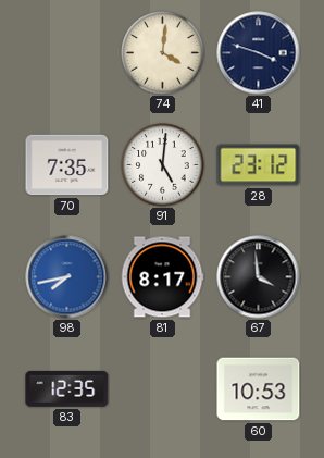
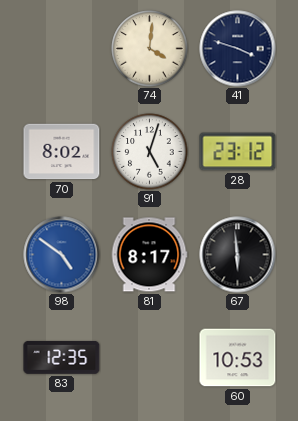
70: 7:35 -> 8:02 (62, 152)
91: 5:01 -> 5:03 (150, 152)
98: 7:43 -> 4:51 (62, 255)
67: 3:59 -> 5:59 (238, 255)
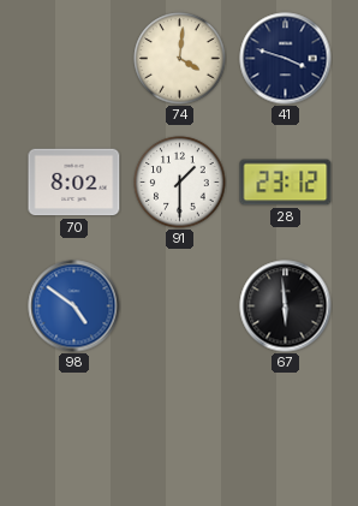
91: 5:03 -> 1:30 (180, 183)
81: 8:17 -> none (149, 255)
83: 12:35 -> none (62, 357)
60: 10:53 -> none (238, 358)
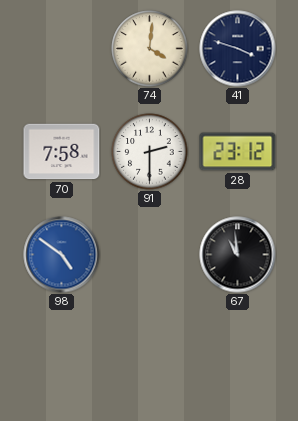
70: 8:02 -> 7:58 (62, 152)
91: 1:30 -> 2:30 (150, 152)
67: 5:59 -> 10:59 (238, 255)
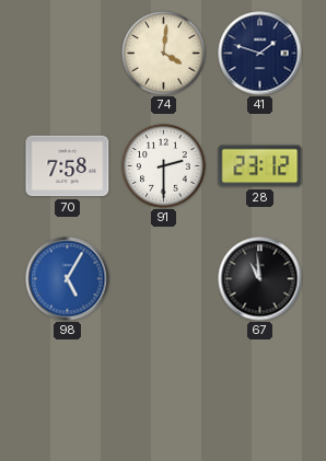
41: 3:48 -> 1:48 (260, 54)
98: 4:51 -> 5:05 (68, 279)
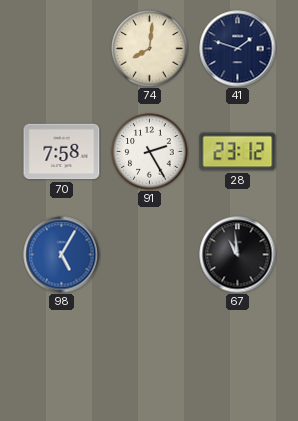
74: 4:01 -> 8:01 (150, 49)
91: 2:30 -> 2:25 (150, 152)
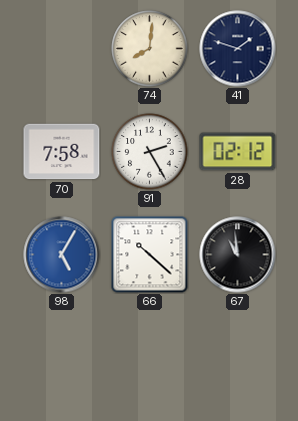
28: 23:12 -> 02:12 (238, 152)
66: none -> 10:22 (150, 255)
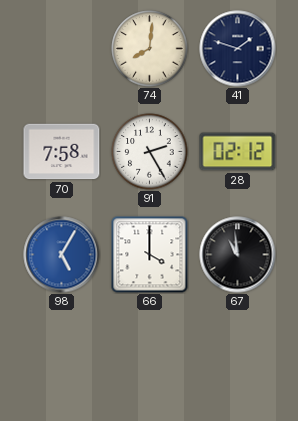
66: 10:22 -> 4:00 (150, 255)
